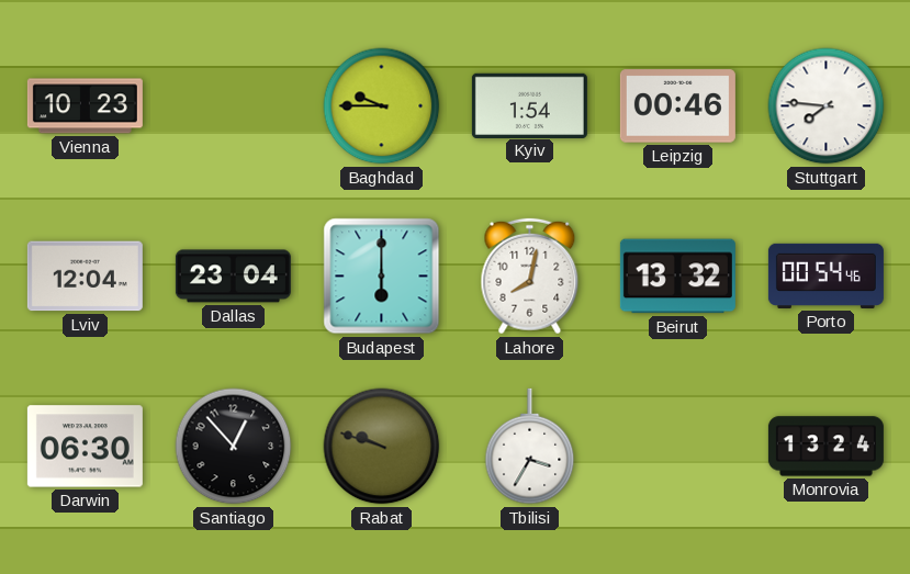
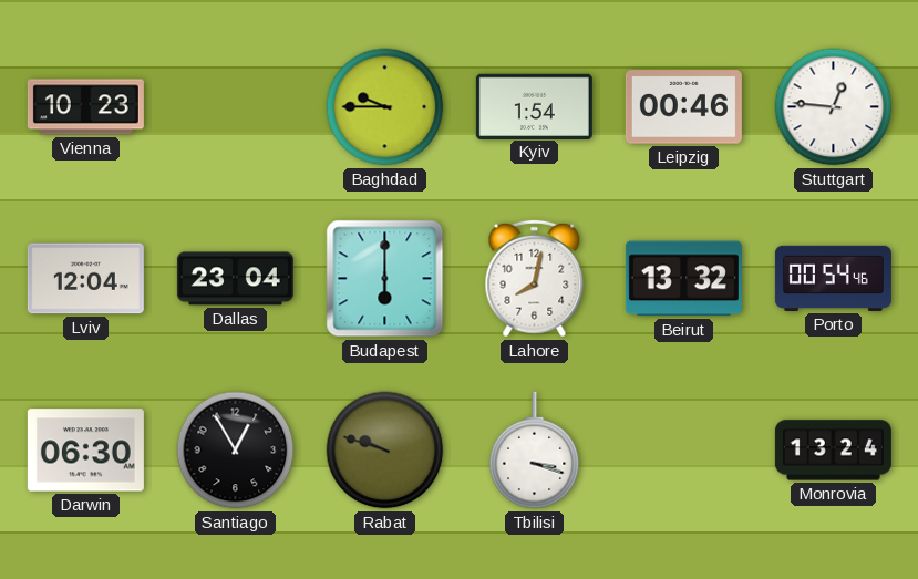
Stuttgart: 7:46 -> 12:46 (834, 107)
Santiago: 12:53 -> 12:55 (236, 451)
Tbilisi: 3:35 -> 3:18 (535, 451)
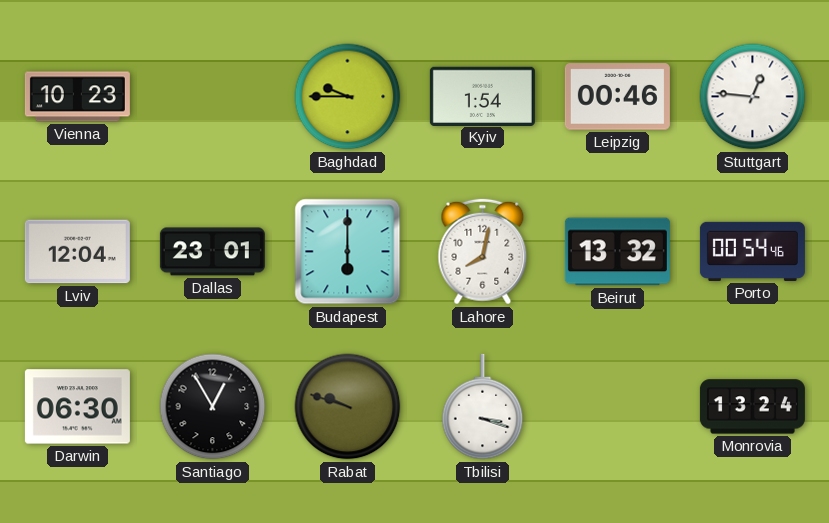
Dallas: 23:04 -> 23:01 (212, 252)
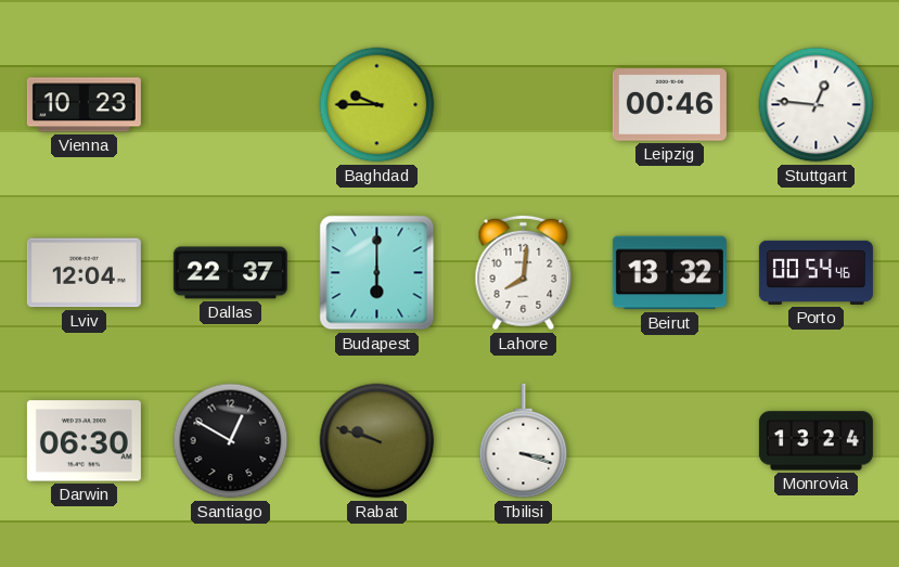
Kyiv: 1:54 -> none (482, 96)
Dallas: 23:01 -> 22:37 (230, 273)
Lahore: 8:02 -> 8:01 (524, 273)
Santiago: 12:55 -> 12:50 (231, 441)
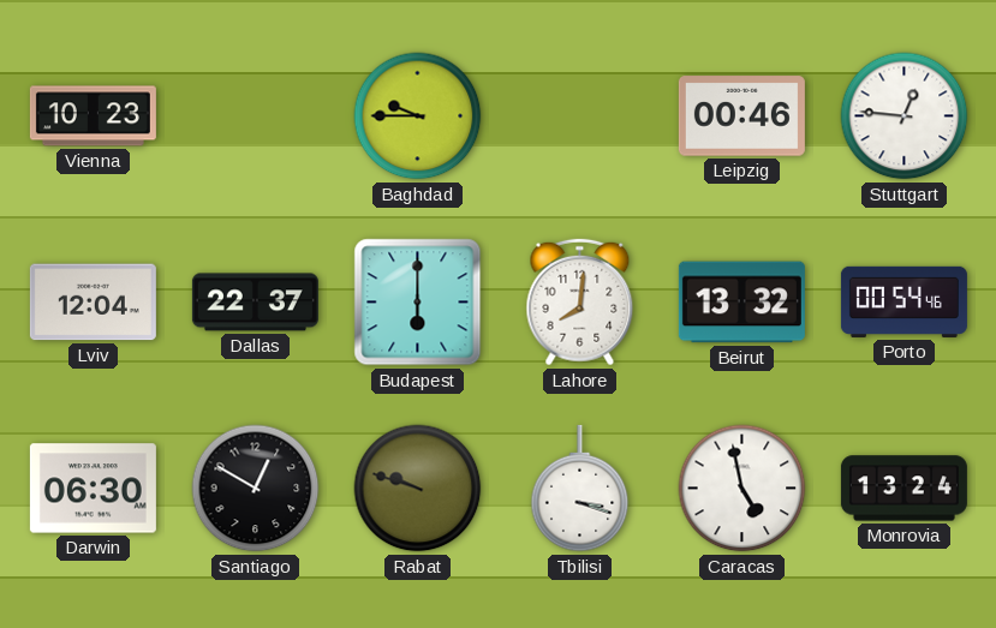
Caracas: none -> 4:58 (742, 489)
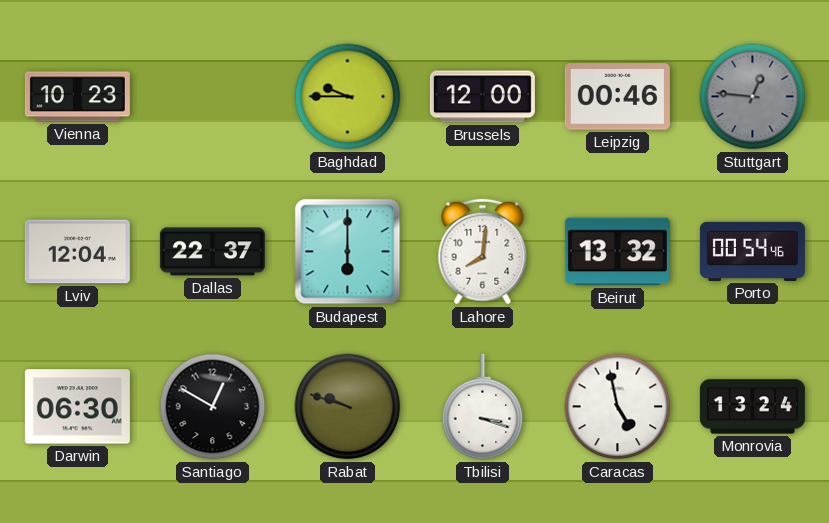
Brussels: none -> 12:00 (482, 97)
Stuttgart dial: white -> grey (753, 97)
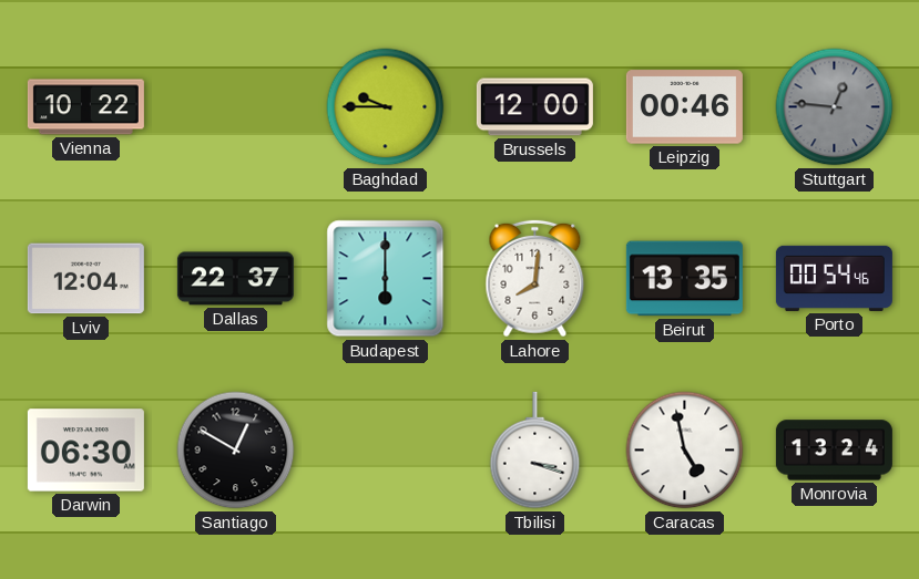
Vienna: 10:23 -> 10:22 (85, 107)
Beirut: 13:32 -> 13:35 (684, 279)
Rabat: 9:48 -> none (348, 407)
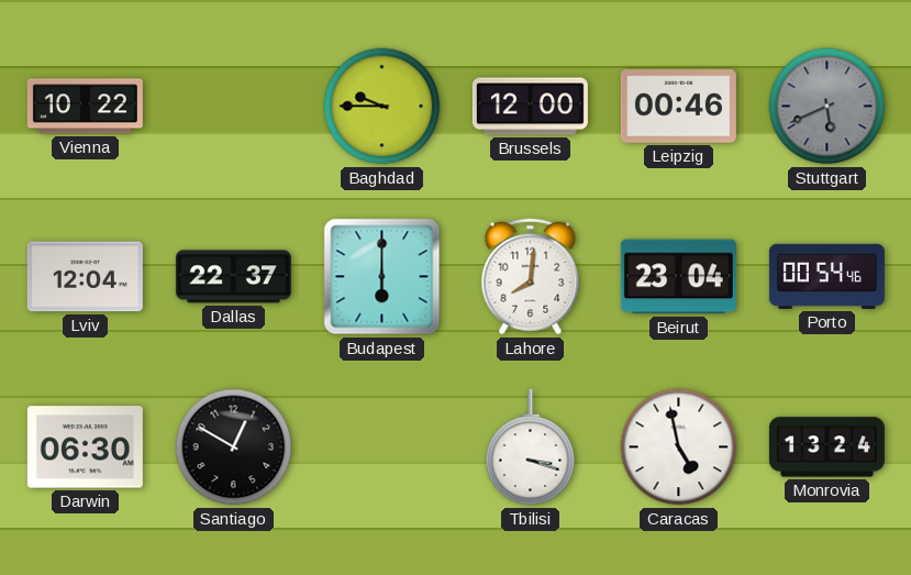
Stuttgart: 12:46 -> 5:41 (827, 107)
Beirut: 13:35 -> 23:04 (678, 277)
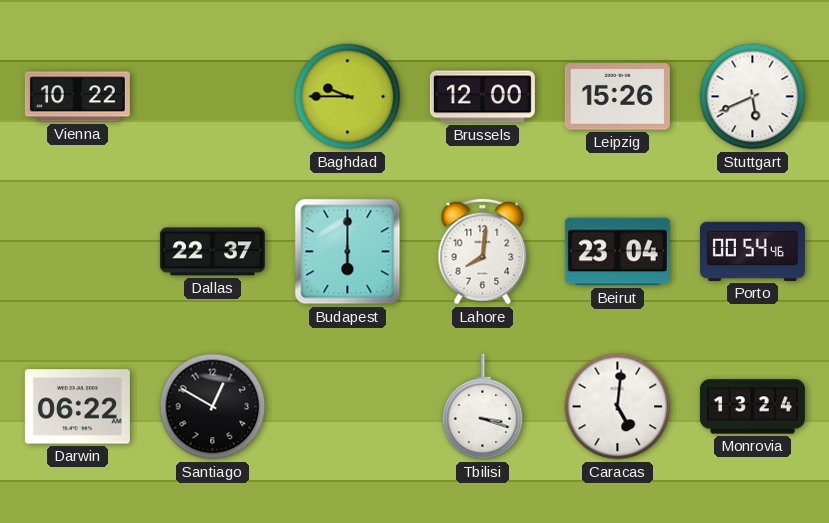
Leipzig: 00:46 -> 15:26 (617, 97)
Stuttgart dial: grey -> white (753, 97)
Lviv: 12:04 -> none (85, 277)
Darwin: 06:30 -> 06:22 (77, 407)
Caracas: 4:58 -> 5:01 (618, 407)
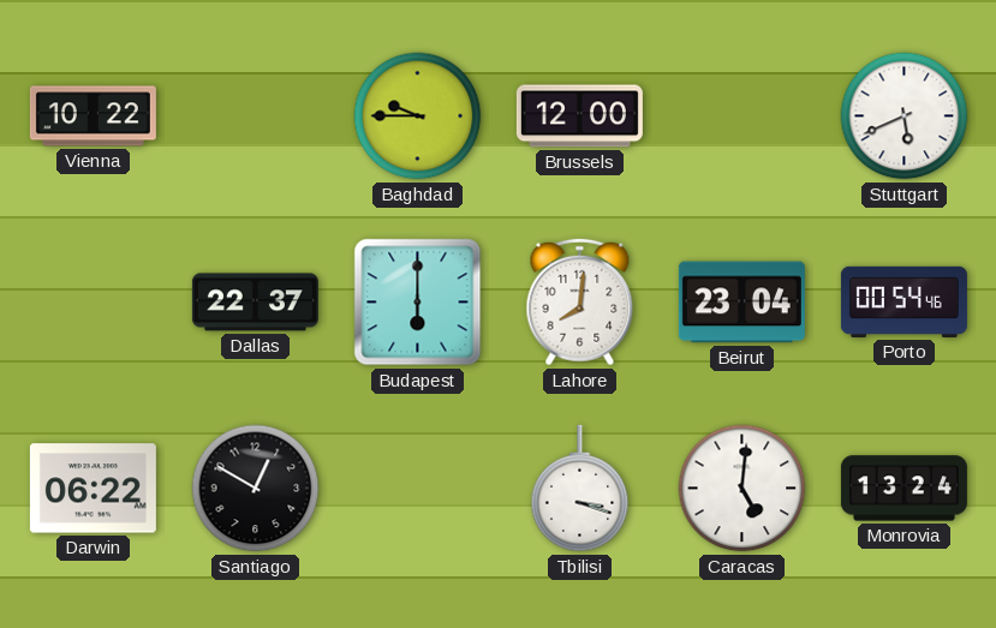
Leipzig: 15:26 -> none (617, 97)
